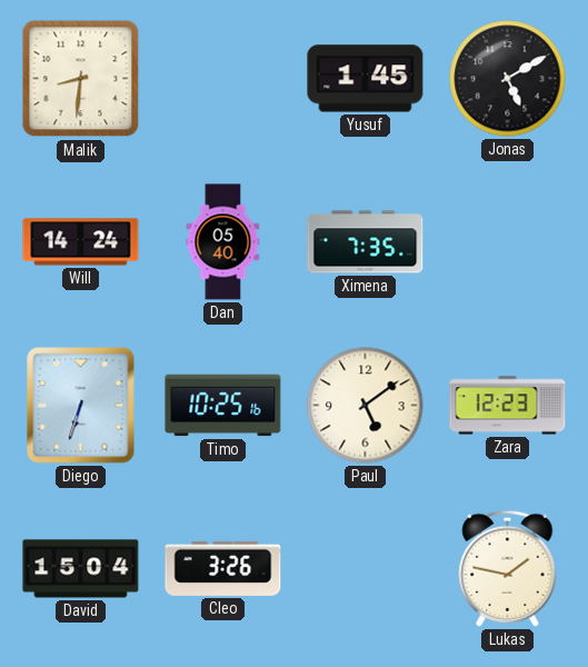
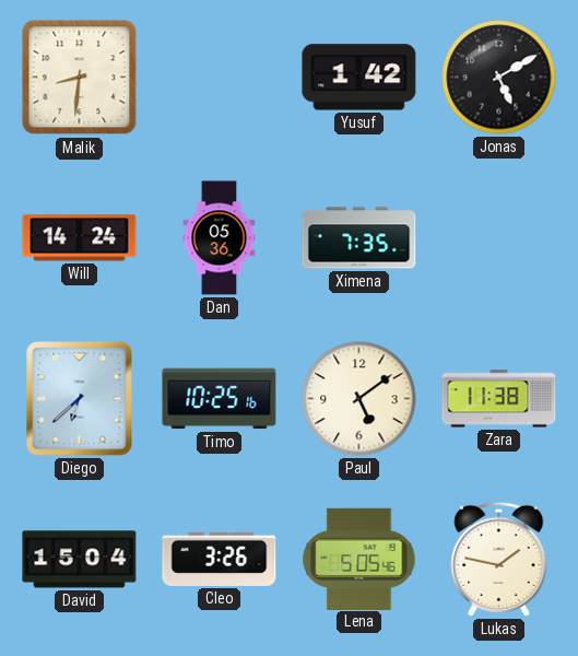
Yusuf: 1:45 -> 1:42 (359, 78)
Dan: 05:40 -> 05:36 (220, 238)
Diego: 6:33 -> 6:38 (80, 399)
Zara: 12:23 -> 11:38 (499, 399)
Lena: none -> 5:05 (359, 559)
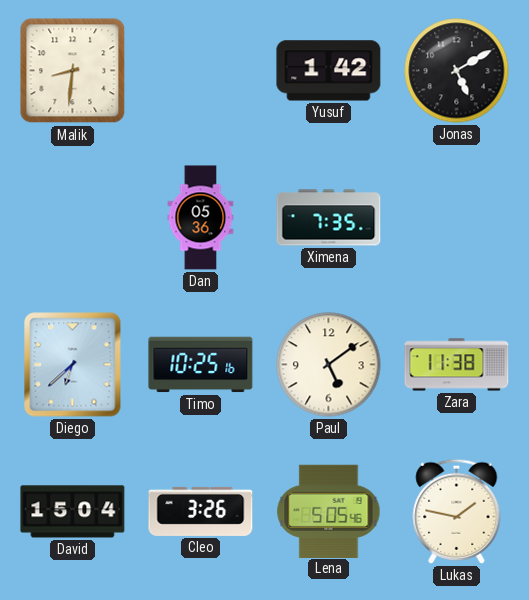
Will: 14:24 -> none (80, 238)
